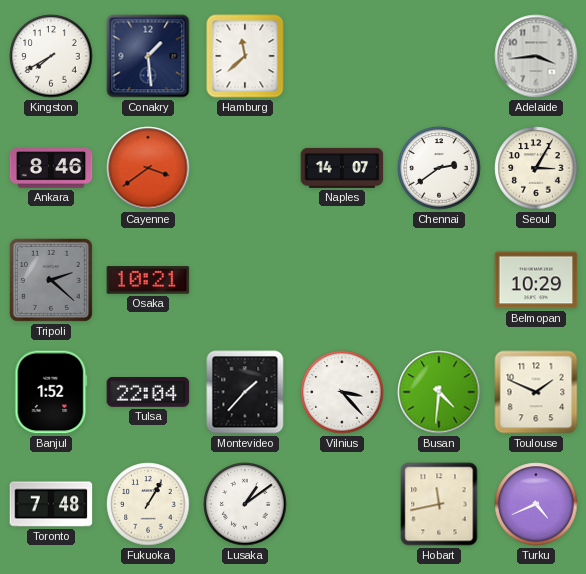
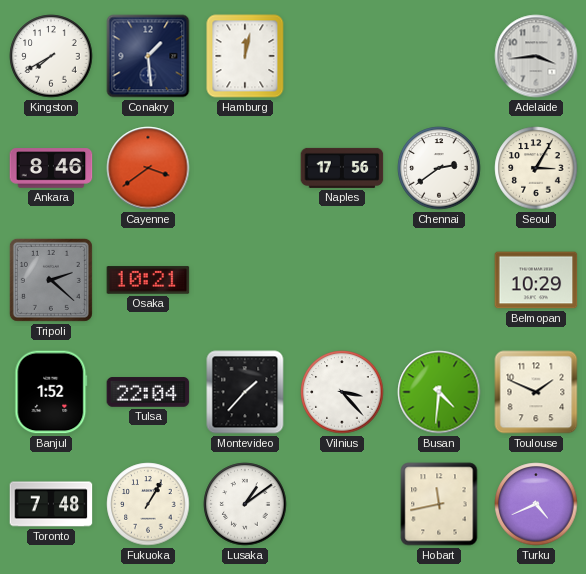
Hamburg: 11:38 -> 12:02 (245, 56)
Naples: 14:07 -> 17:56 (342, 168)
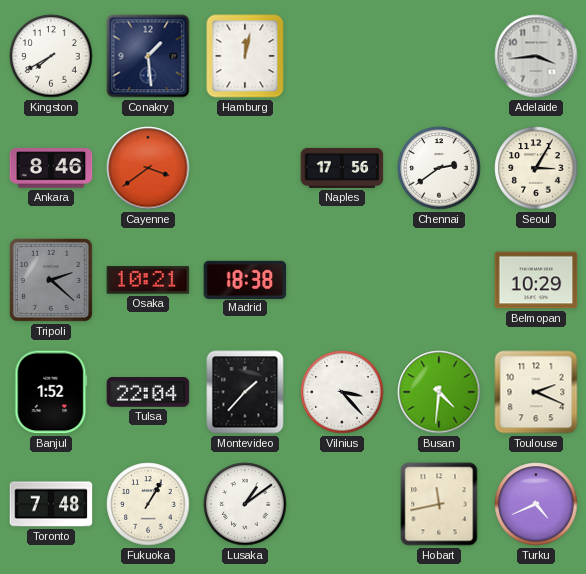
Madrid: none -> 18:38 (245, 279)
Toulouse: 1:49 -> 2:19 (536, 392)
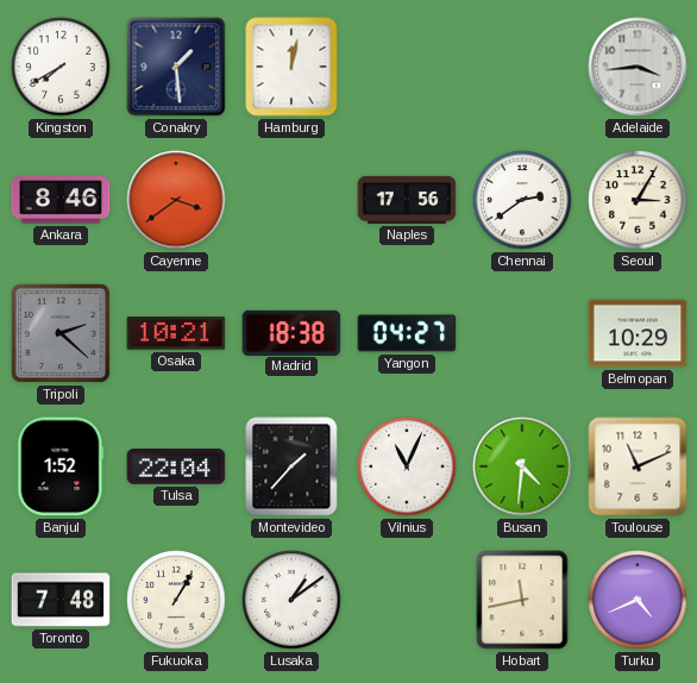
Yangon: none -> 04:27 (407, 333)
Vilnius: 3:23 -> 11:04 (407, 466)
Toulouse: 2:19 -> 11:11 (638, 466)
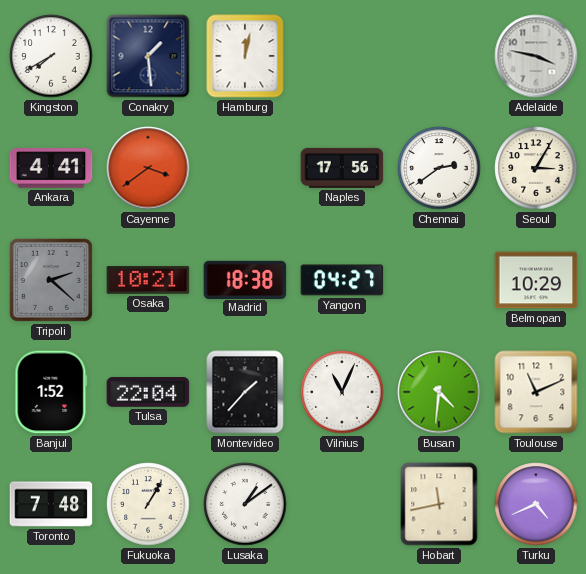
Adelaide: 3:44 -> 3:47 (536, 56)
Ankara: 8:46 -> 4:41 (51, 168)
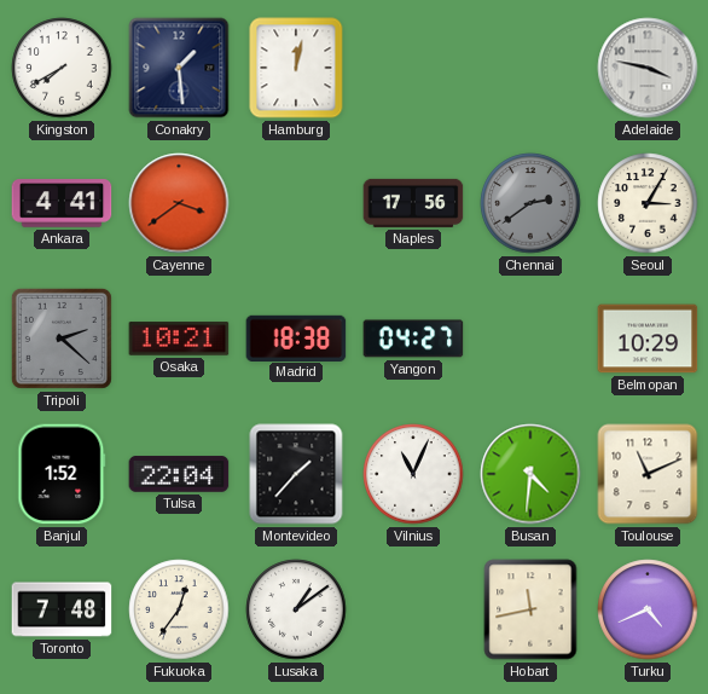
Chennai dial: white -> grey (530, 203)
Fukuoka: 1:05 -> 12:36 (179, 609)
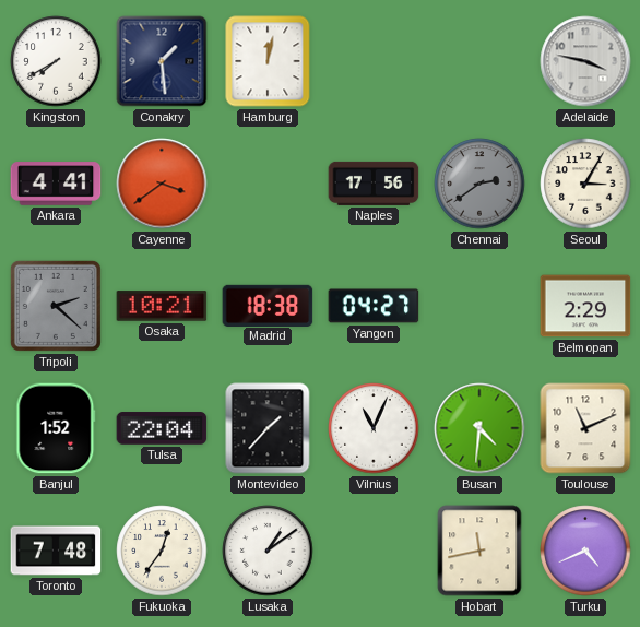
Belmopan: 10:29 -> 2:29 (585, 306)
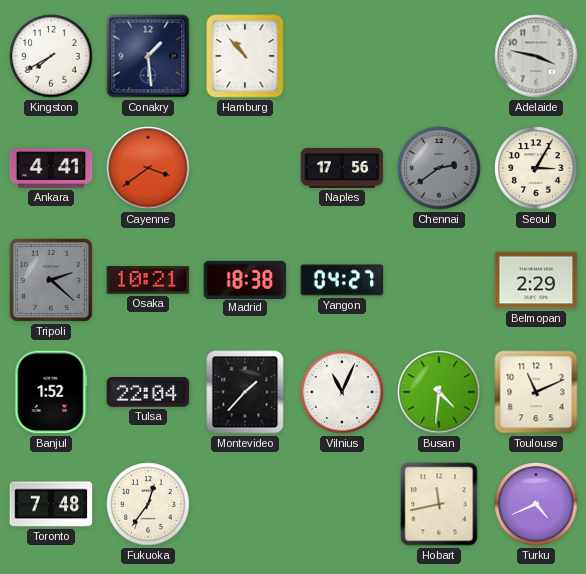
Hamburg: 12:02 -> 10:53 (245, 56)
Lusaka: 1:09 -> none (268, 551)
